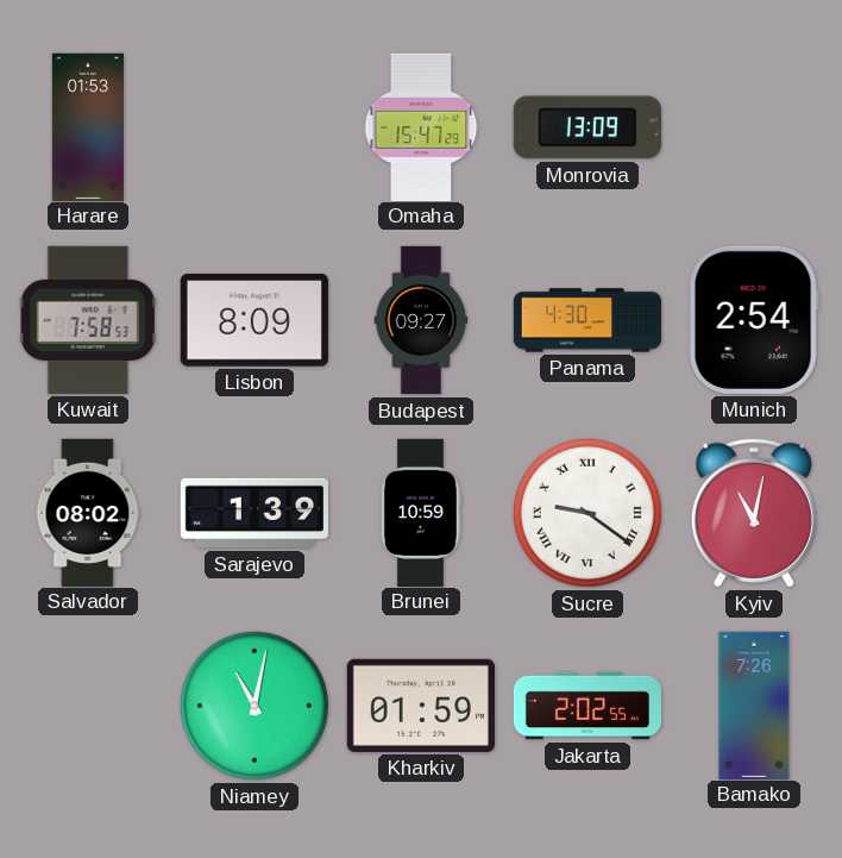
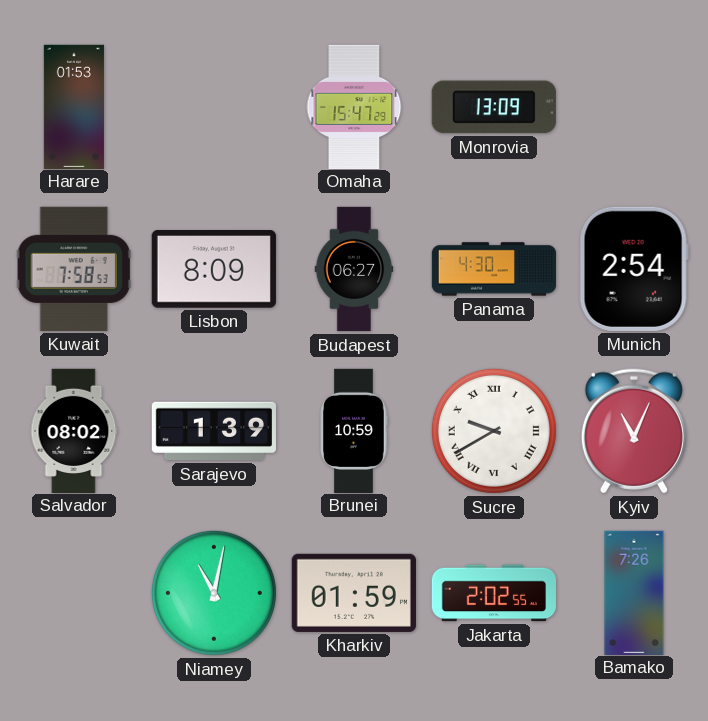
Budapest: 09:27 -> 06:27 (354, 269)
Sucre: 9:21 -> 9:40 (494, 431)
Kyiv: 11:02 -> 11:04 (634, 431)
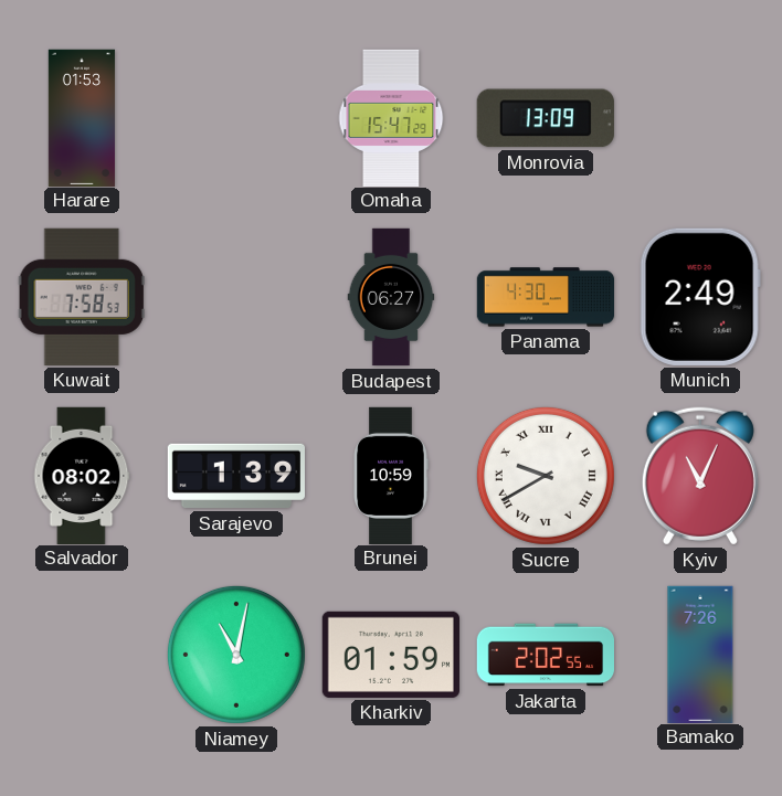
Lisbon: 8:09 -> none (214, 270)
Munich: 2:54 -> 2:49 (700, 297)
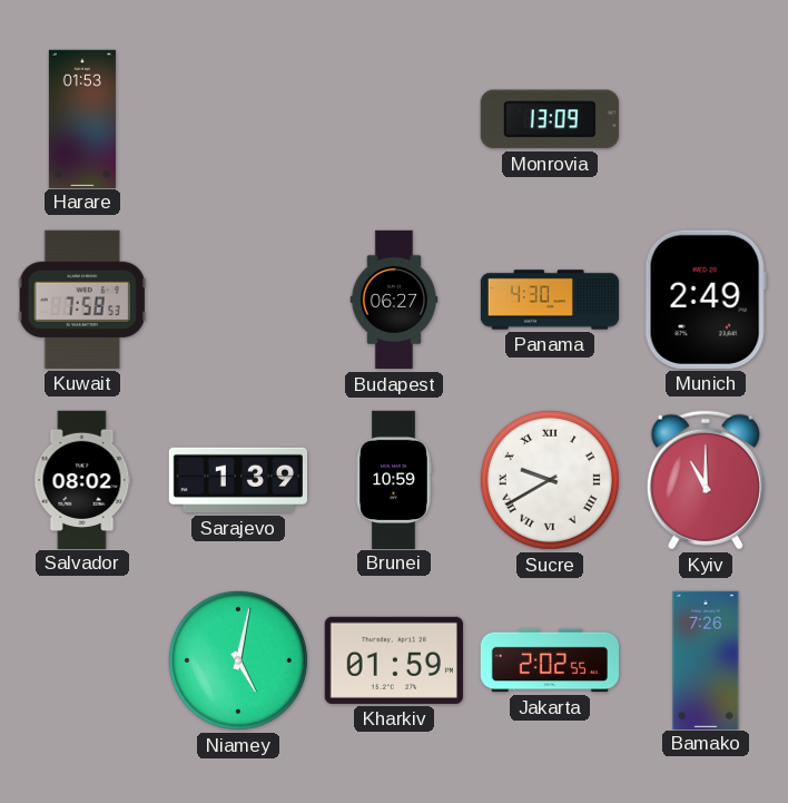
Omaha: 15:47 -> none (391, 117)
Kyiv: 11:04 -> 11:00 (706, 480)
Niamey: 11:02 -> 5:02 (238, 660)
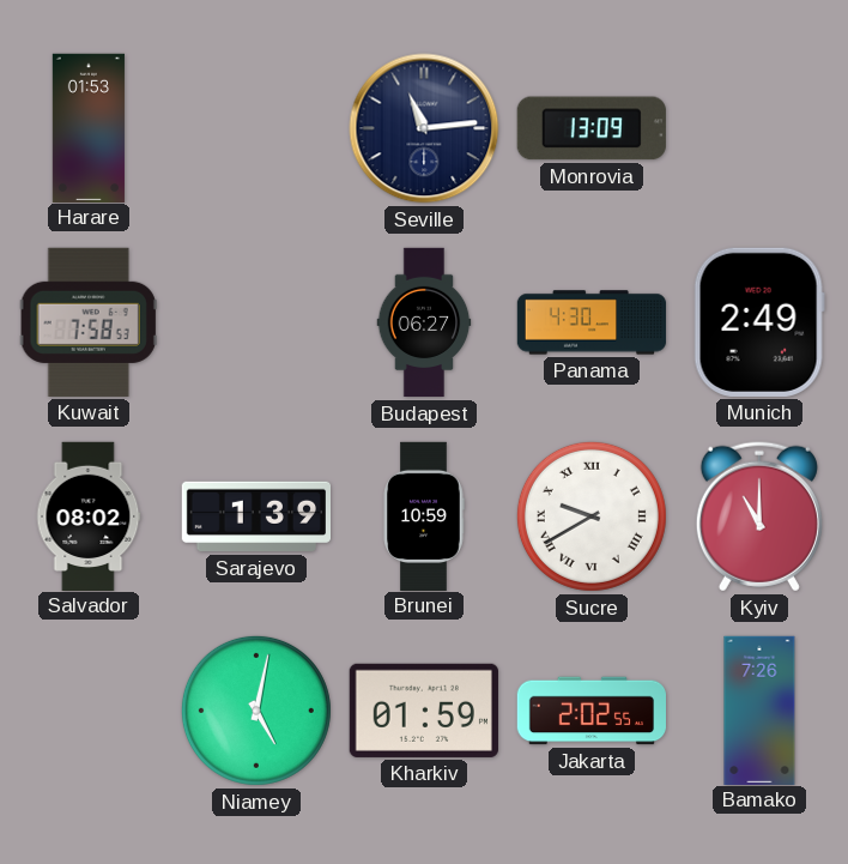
Seville: none -> 11:14 (424, 128)
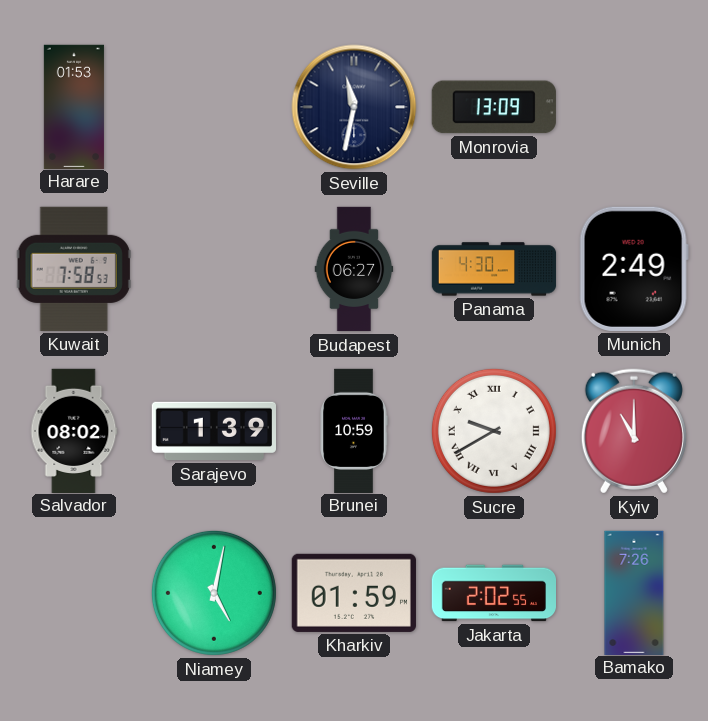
Seville: 11:14 -> 11:32 (354, 107)
